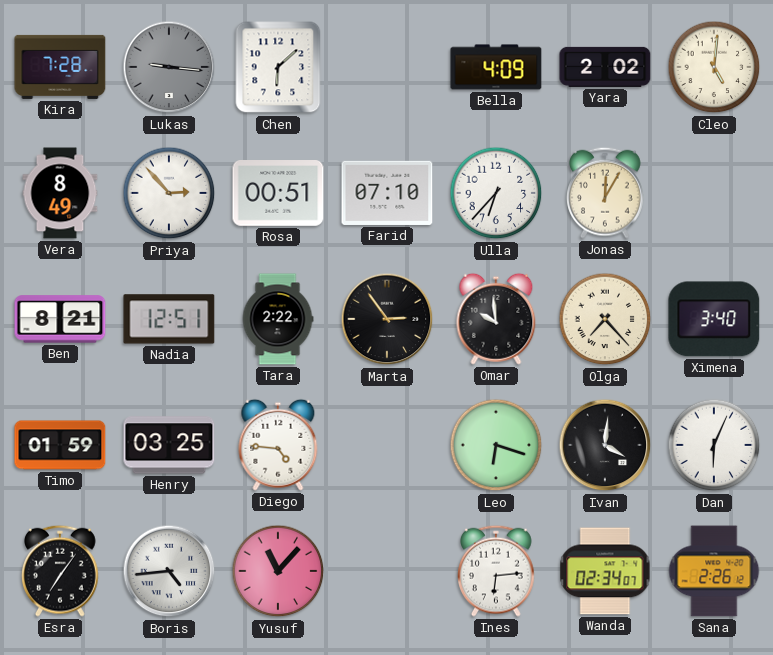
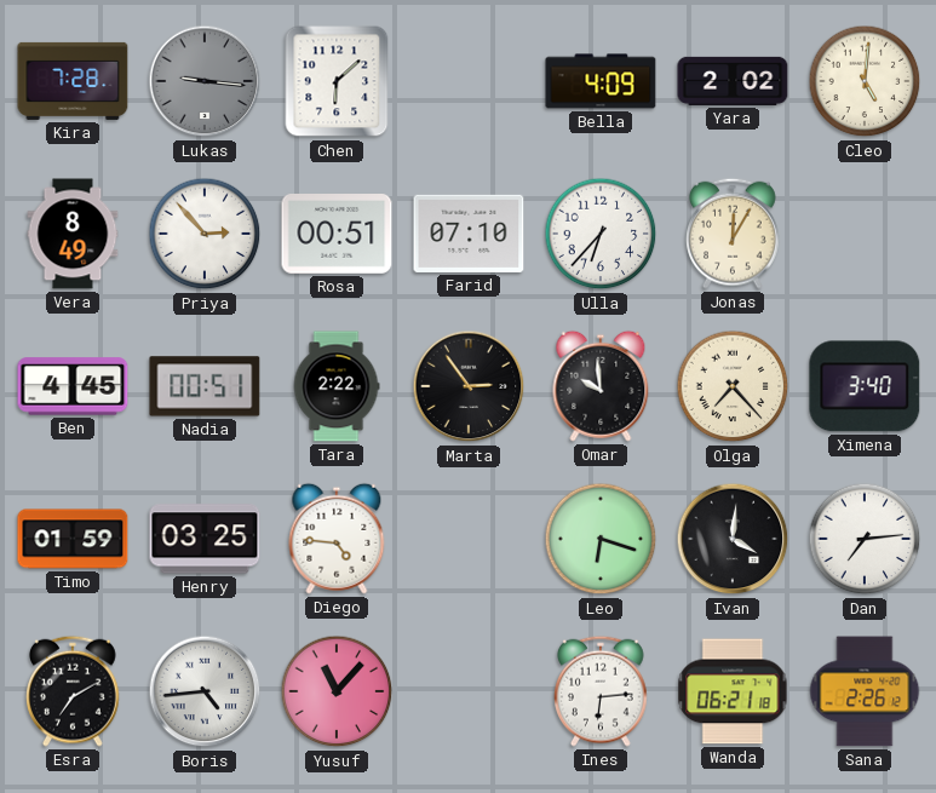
Ben: 8:21 -> 4:45 (73, 386)
Nadia: 12:51 -> 00:51 (205, 386)
Dan: 6:04 -> 7:14 (865, 539)
Esra: 7:06 -> 7:10 (74, 691)
Wanda: 02:34 -> 06:21 (733, 691)
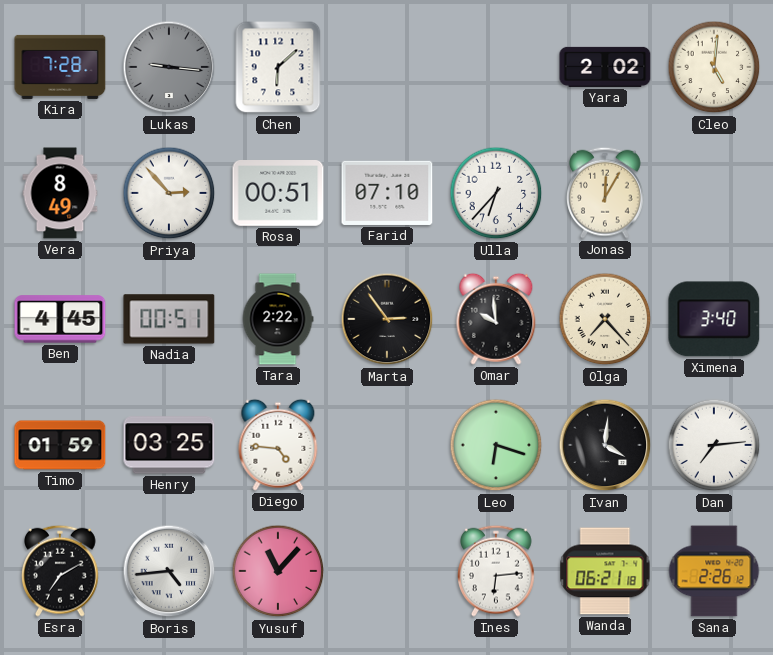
Bella: 4:09 -> none (601, 81)
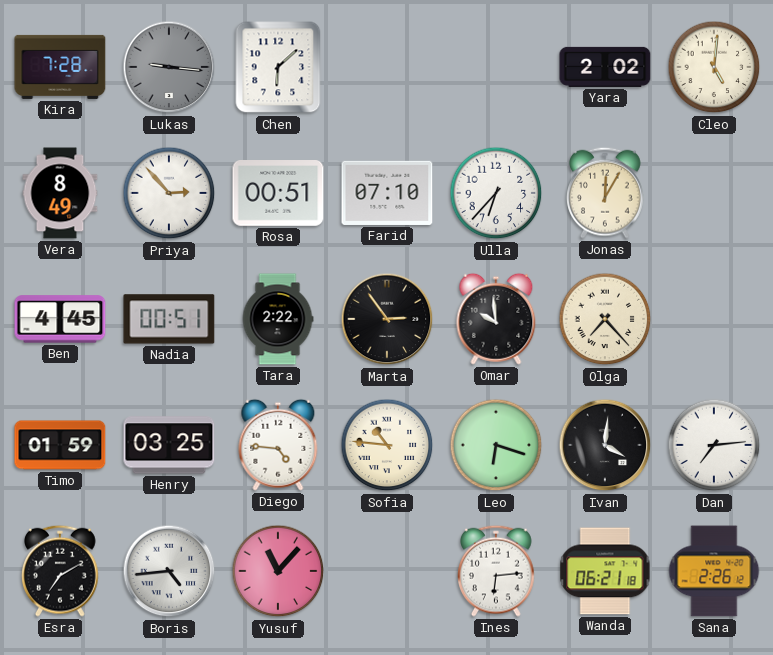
Ximena: 3:40 -> none (714, 319)
Sofia: none -> 10:46 (387, 445)
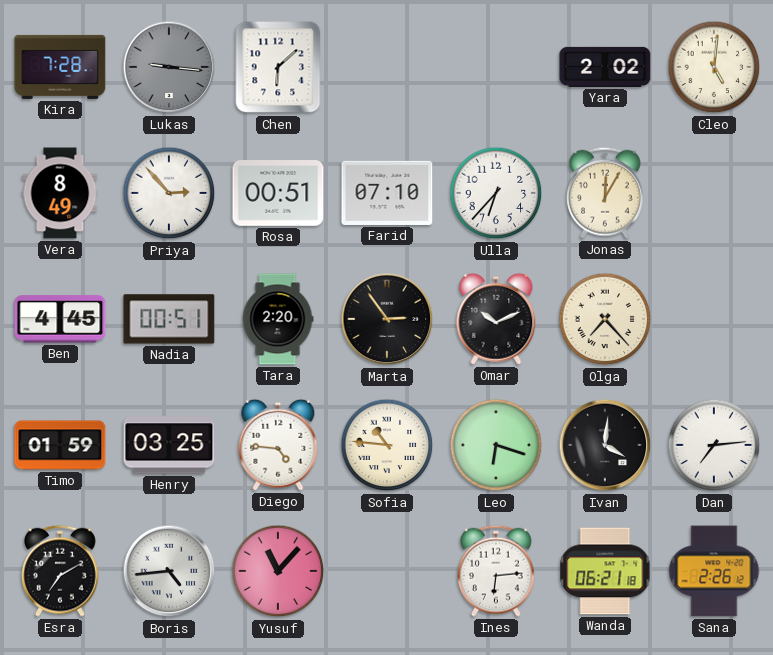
Tara: 2:22 -> 2:20 (278, 319)
Omar: 9:59 -> 10:11 (496, 319)
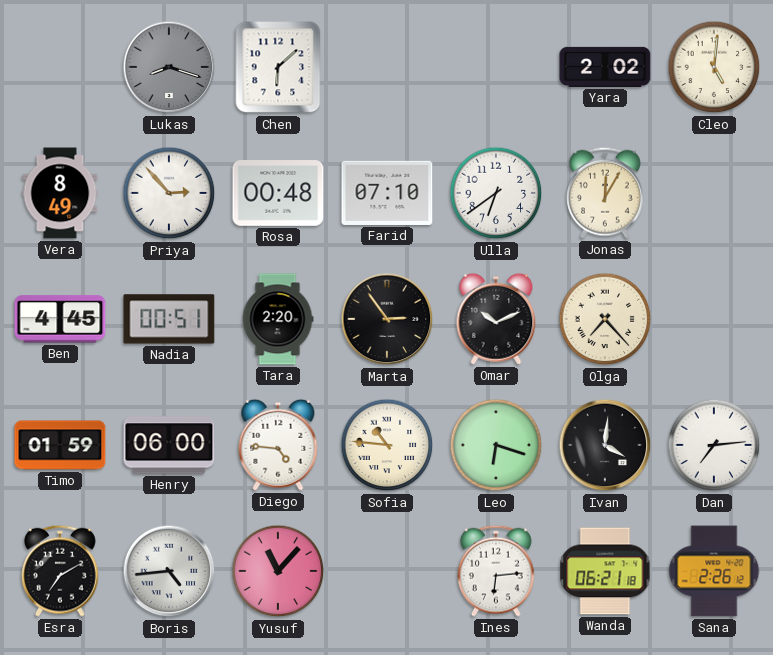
Kira: 7:28 -> none (60, 67)
Lukas: 9:16 -> 8:18 (169, 67)
Rosa: 00:51 -> 00:48 (278, 194)
Ulla: 6:37 -> 6:39 (496, 193)
Henry: 03:25 -> 06:00 (169, 445)
